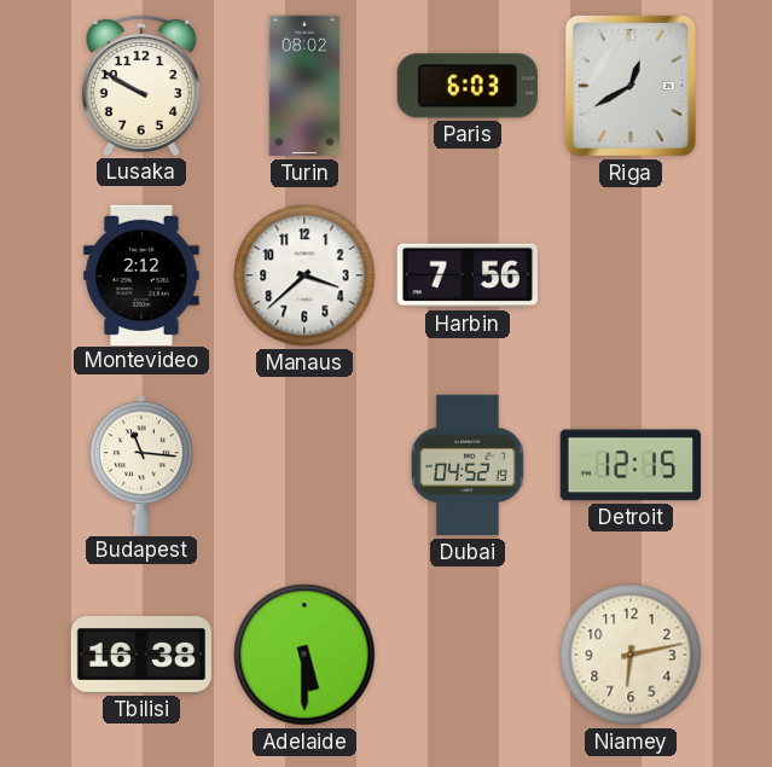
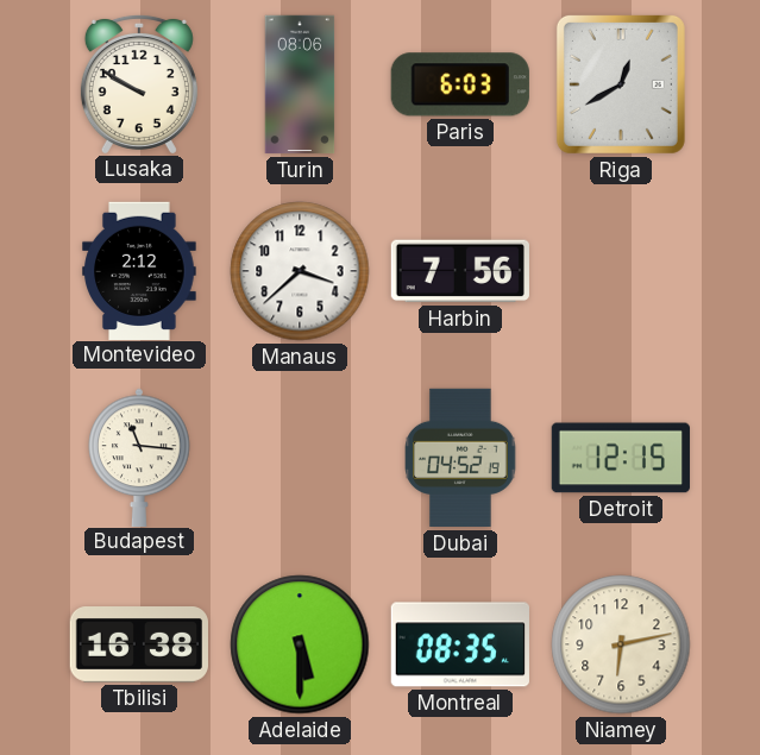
Turin: 08:02 -> 08:06 (300, 84)
Montreal: none -> 08:35 (460, 644)
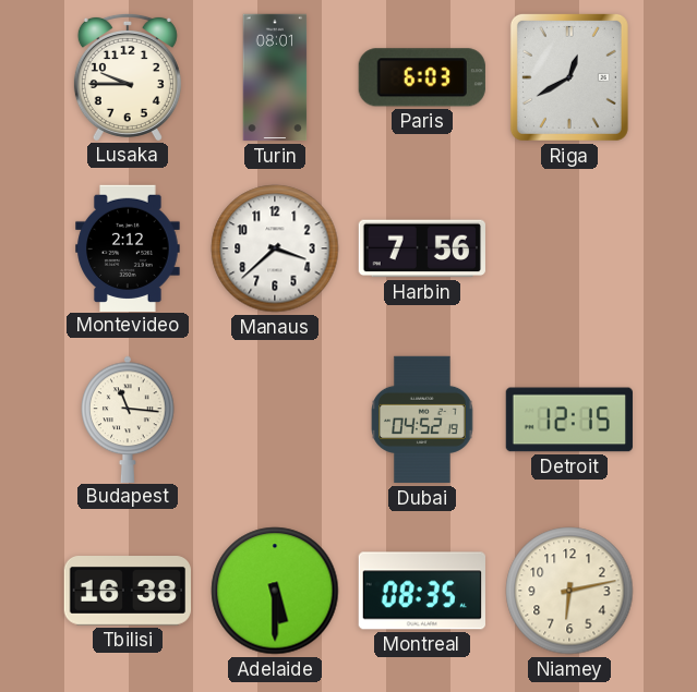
Lusaka: 9:50 -> 9:45 (128, 76)
Turin: 08:06 -> 08:01 (275, 77)
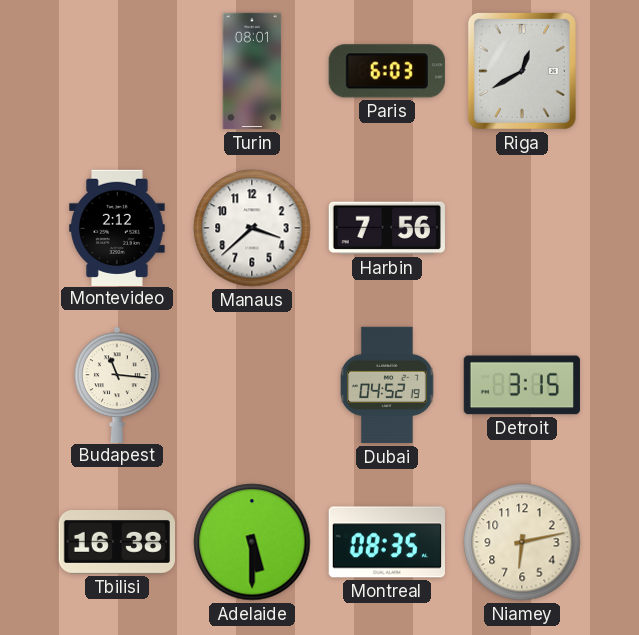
Lusaka: 9:45 -> none (128, 76)
Detroit: 12:15 -> 3:15 (522, 385)
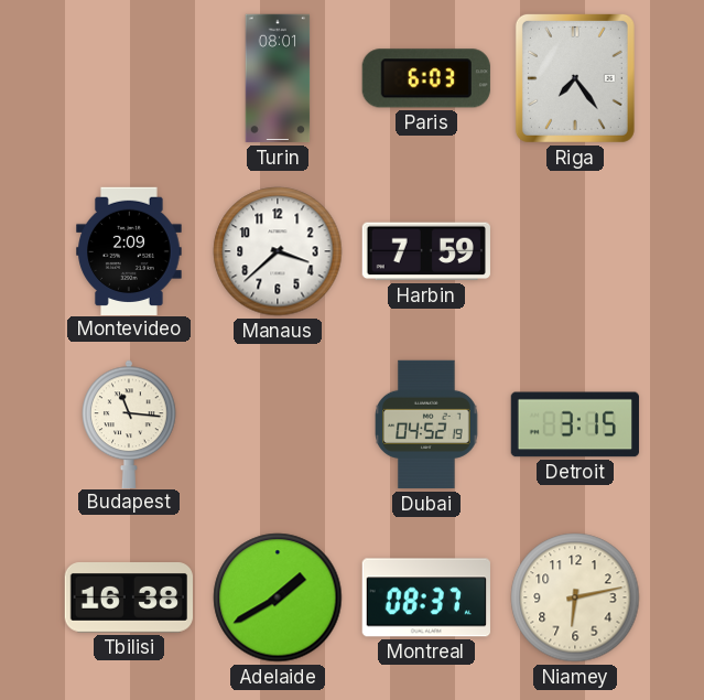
Riga: 12:40 -> 7:24 (575, 78)
Montevideo: 2:12 -> 2:09 (129, 250)
Harbin: 7:56 -> 7:59 (426, 251)
Adelaide: 5:30 -> 1:40 (278, 597)
Montreal: 08:35 -> 08:37 (426, 597)
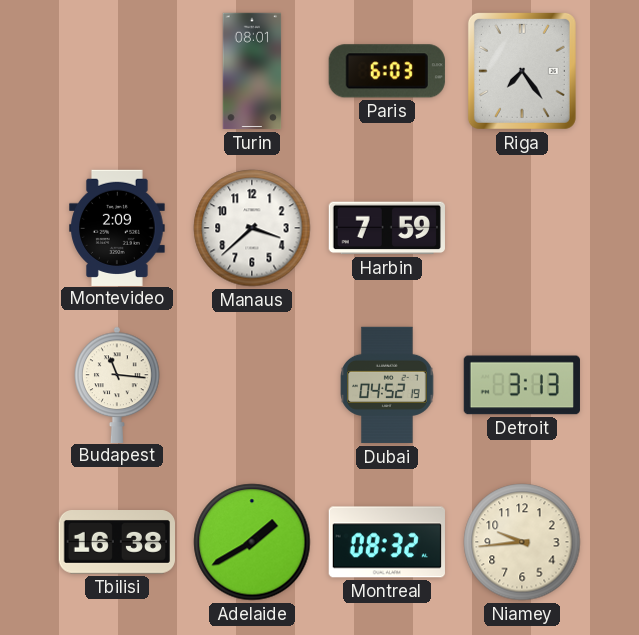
Detroit: 3:15 -> 3:13 (522, 385)
Montreal: 08:37 -> 08:32 (387, 542)
Niamey: 6:13 -> 9:44 (522, 542)
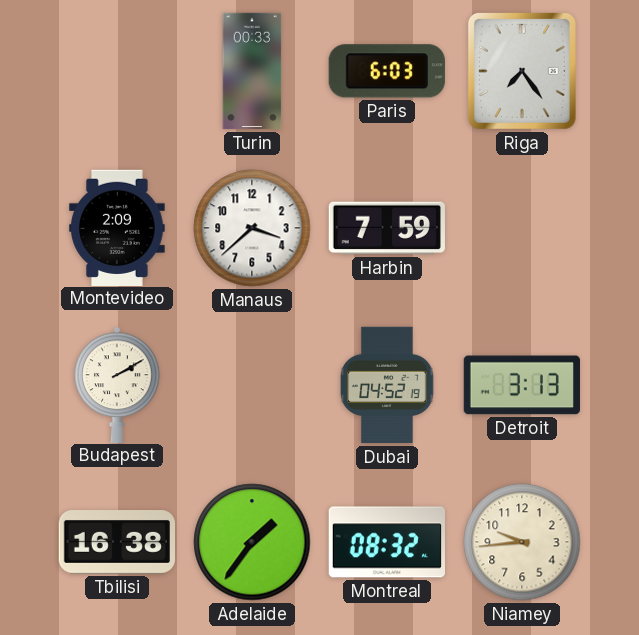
Turin: 08:01 -> 00:33 (252, 71)
Budapest: 11:16 -> 2:10 (117, 384)
Adelaide: 1:40 -> 1:36 (252, 542)
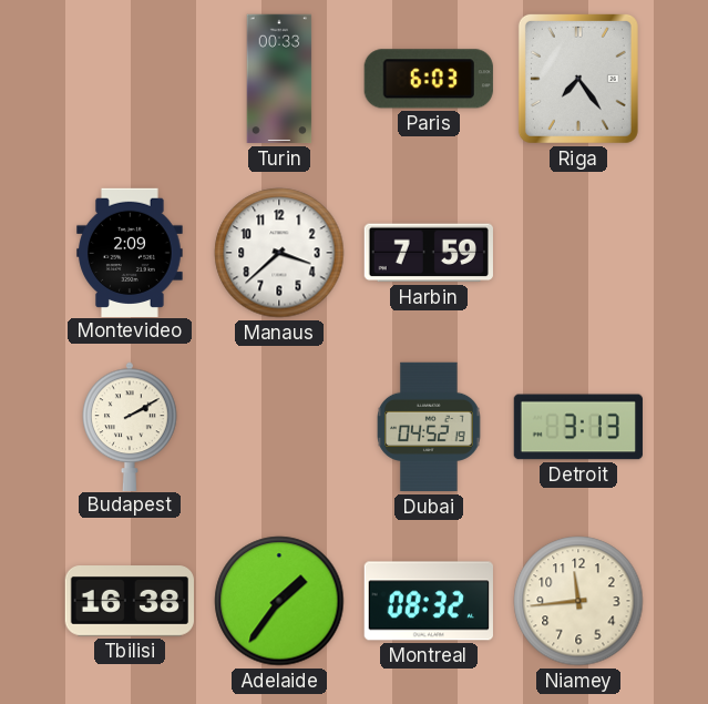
Niamey: 9:44 -> 11:44 (578, 601)
